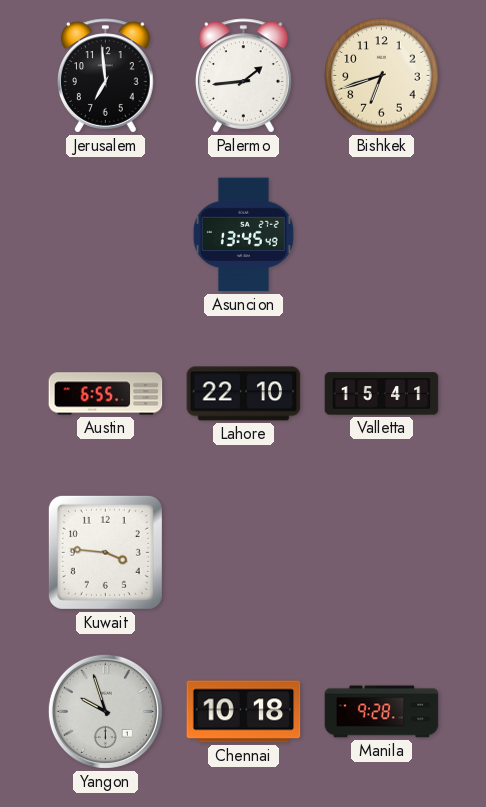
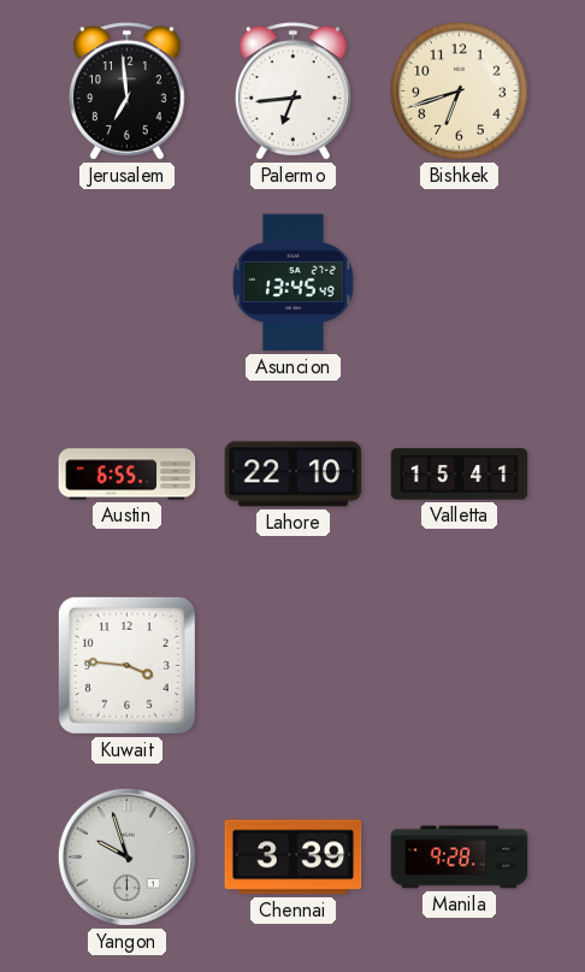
Palermo: 1:44 -> 6:44 (294, 92)
Chennai: 10:18 -> 3:39 (294, 858)
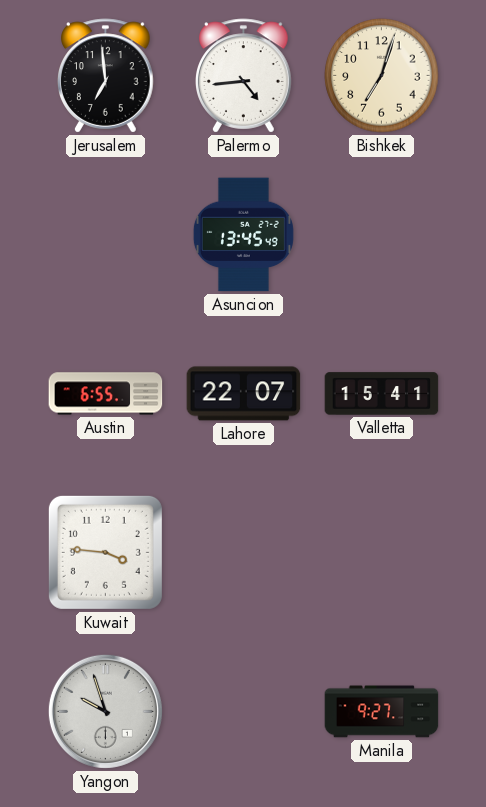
Palermo: 6:44 -> 4:44 (244, 76)
Bishkek: 6:42 -> 7:03 (382, 76)
Lahore: 22:10 -> 22:07 (244, 394)
Chennai: 3:39 -> none (294, 858)
Manila: 9:28 -> 9:27 (382, 712)
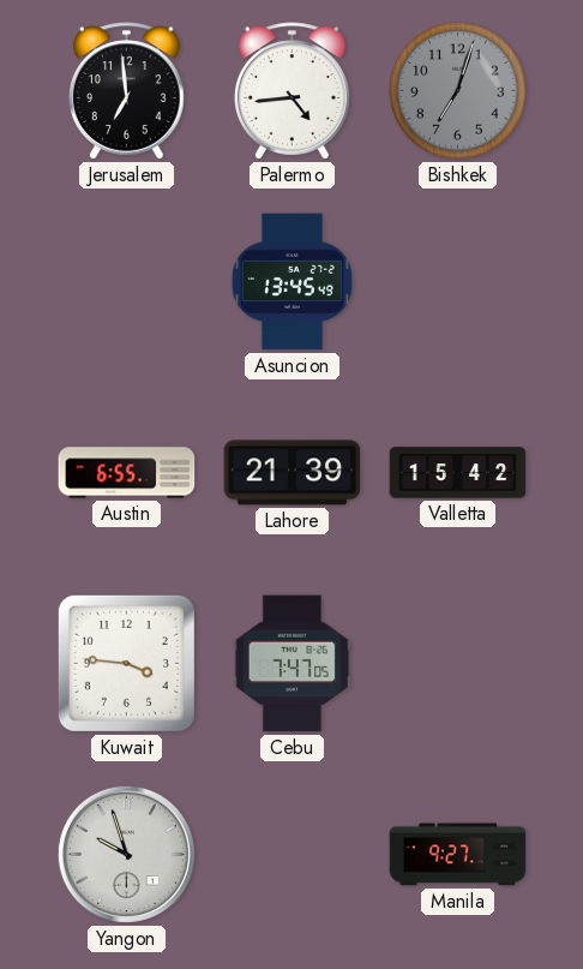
Bishkek dial: cream -> grey (458, 91)
Lahore: 22:07 -> 21:39 (293, 473)
Valletta: 15:41 -> 15:42 (458, 473)
Cebu: none -> 7:47 (293, 664)
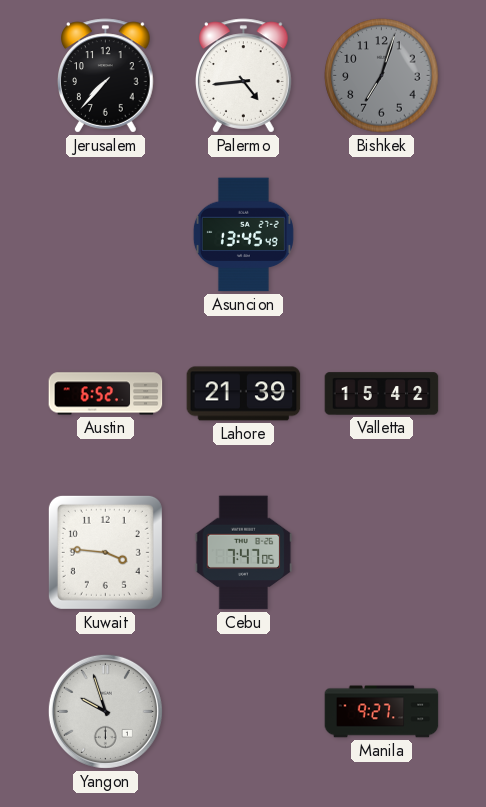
Jerusalem: 6:59 -> 7:37 (106, 76)
Austin: 6:55 -> 6:52 (106, 394)
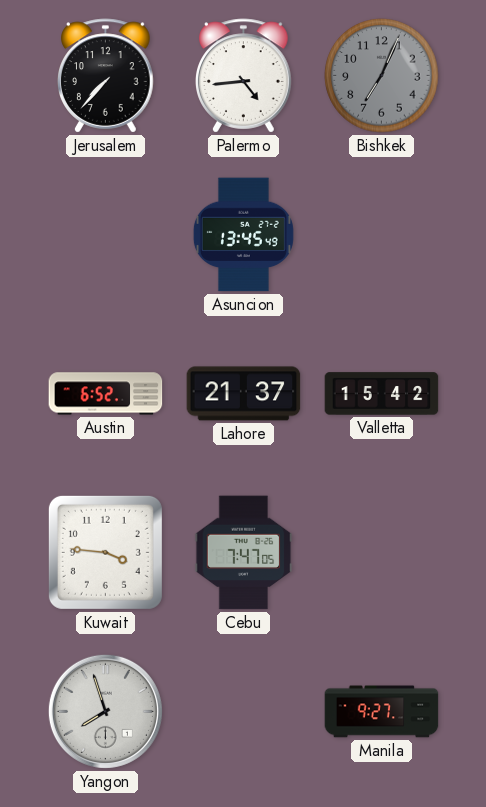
Bishkek: 7:03 -> 7:04 (382, 76)
Lahore: 21:39 -> 21:37 (244, 394)
Yangon: 9:57 -> 7:57 (105, 711)
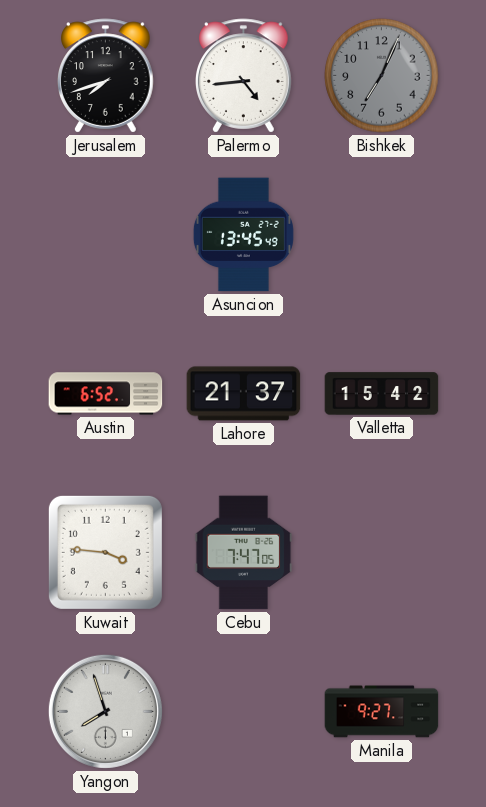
Jerusalem: 7:37 -> 7:42 (106, 76)
